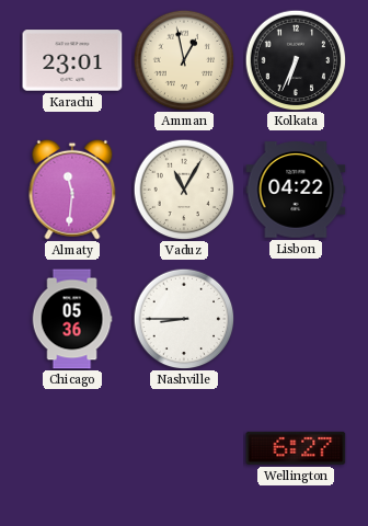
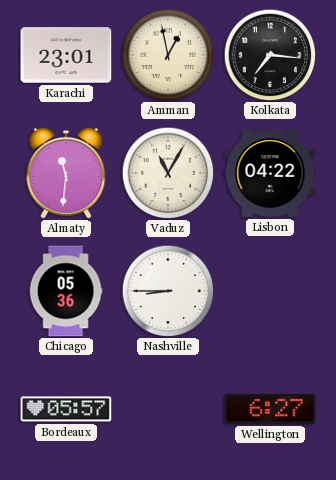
Kolkata: 6:34 -> 7:16 (270, 55)
Bordeaux: none -> 05:57 (66, 409)
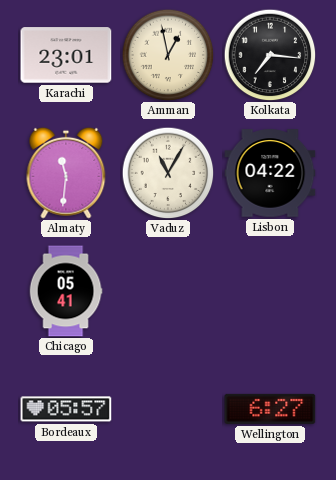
Chicago: 05:36 -> 05:41 (66, 291)
Nashville: 8:45 -> none (168, 291)
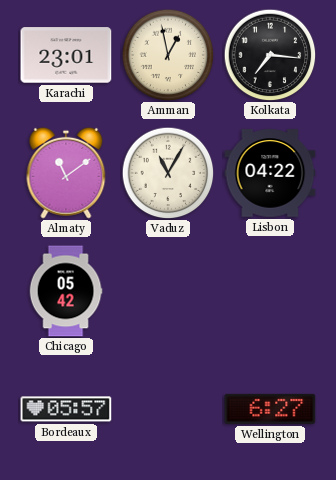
Almaty: 11:31 -> 11:09 (66, 173)
Chicago: 05:41 -> 05:42 (66, 291)
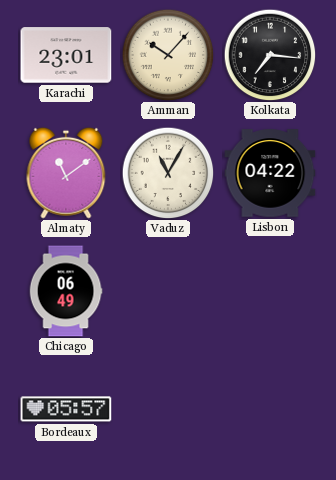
Amman: 12:58 -> 10:07 (168, 55)
Chicago: 05:42 -> 06:49 (66, 291)
Wellington: 6:27 -> none (270, 409)
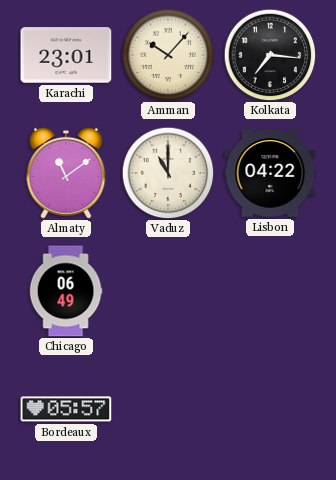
Vaduz: 11:05 -> 11:00 (168, 173)
